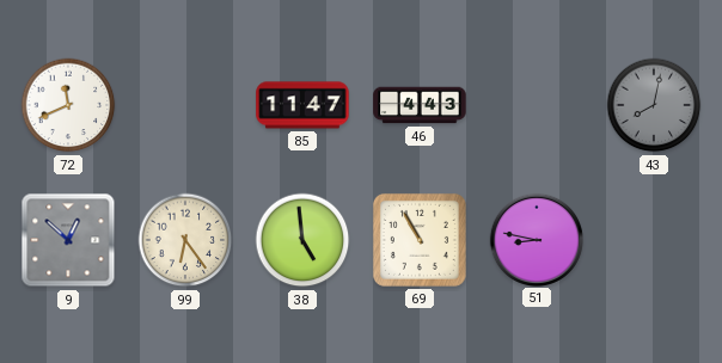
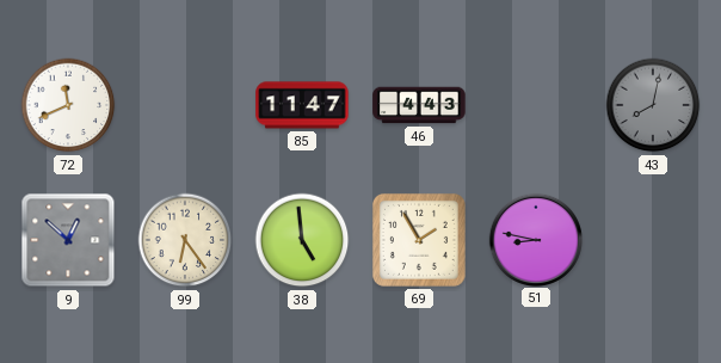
69: 10:55 -> 1:55 (419, 240)
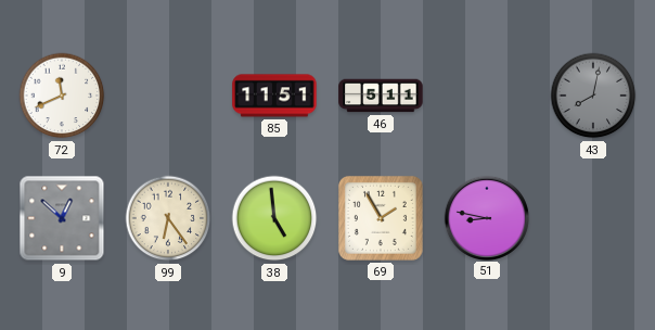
85: 11:47 -> 11:51 (274, 96)
46: 4:43 -> 5:11 (381, 96)
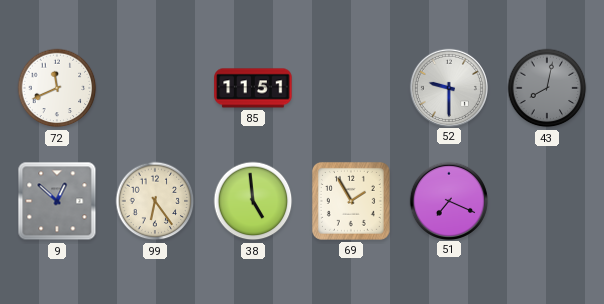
46: 5:11 -> none (381, 96)
52: none -> 9:30 (448, 87)
51: 8:47 -> 7:19 (448, 200)
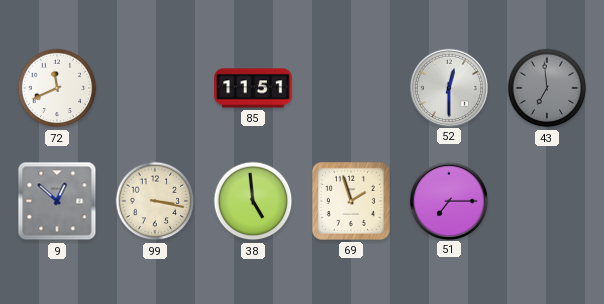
52: 9:30 -> 12:30 (448, 87)
43: 8:02 -> 6:59 (547, 88)
99: 6:24 -> 3:17 (155, 201)
69: 1:55 -> 1:57 (351, 201)
51: 7:19 -> 7:15 (448, 200)
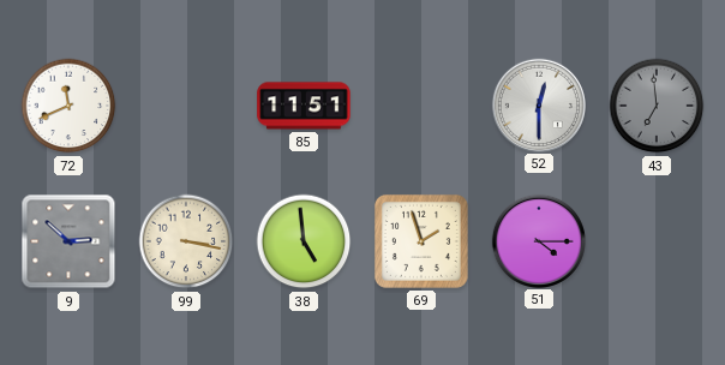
9: 12:52 -> 2:52 (68, 241)
51: 7:15 -> 4:15 (538, 240)
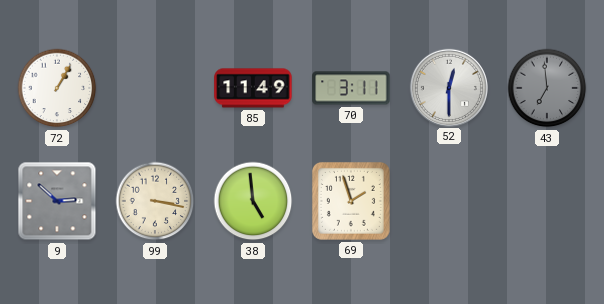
72: 11:41 -> 1:05 (57, 88)
85: 11:51 -> 11:49 (253, 88)
70: none -> 3:11 (351, 88)
51: 4:15 -> none (538, 240)
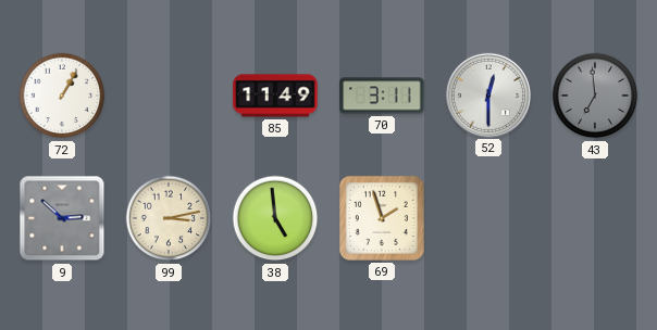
99: 3:17 -> 3:13 (169, 218)
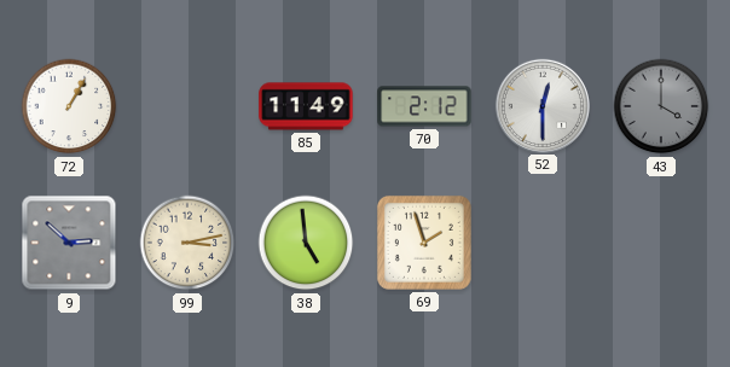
70: 3:11 -> 2:12 (424, 106)
43: 6:59 -> 4:00 (661, 106)
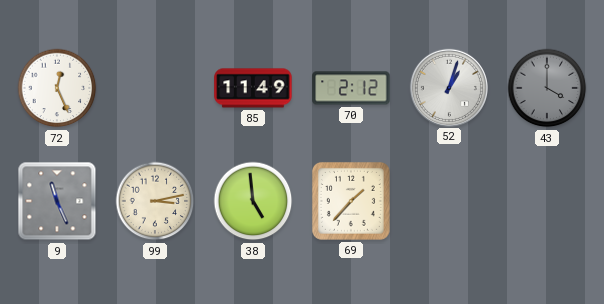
72: 1:05 -> 12:26 (57, 88)
52: 12:30 -> 1:03 (448, 87)
9: 2:52 -> 11:26 (57, 201)
69: 1:57 -> 1:37 (351, 201)
